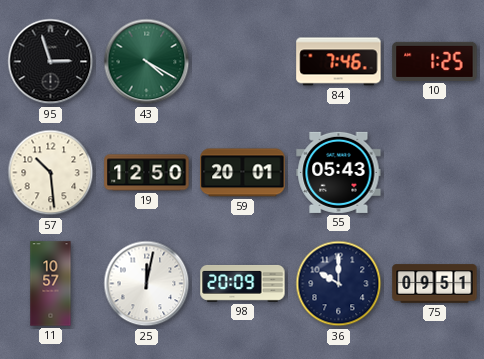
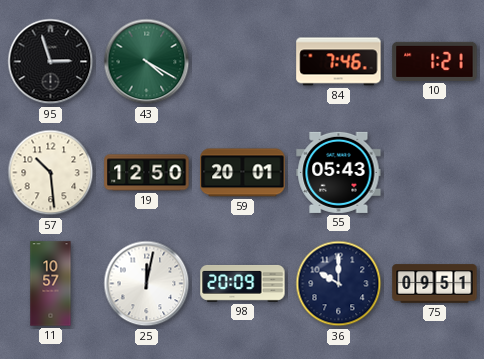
10: 1:25 -> 1:21 (435, 61)
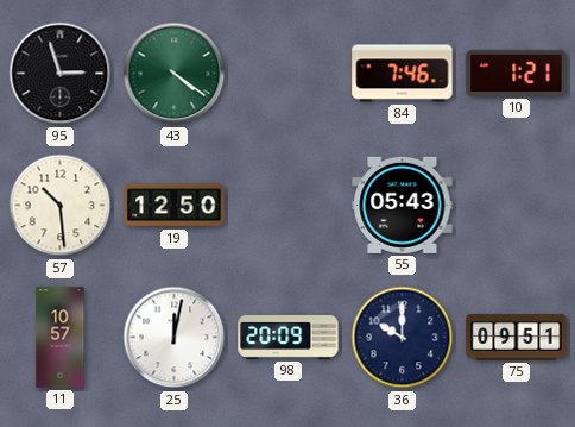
43: 4:20 -> 4:21 (175, 74)
59: 20:01 -> none (243, 173)
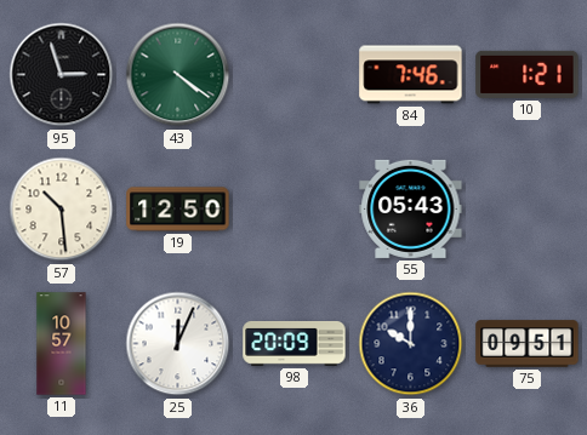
25: 12:02 -> 12:04 (178, 344)
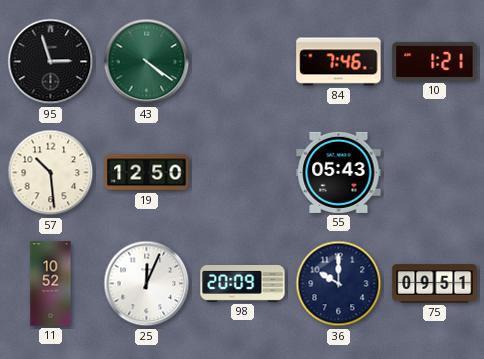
11: 10:57 -> 10:52 (51, 284)
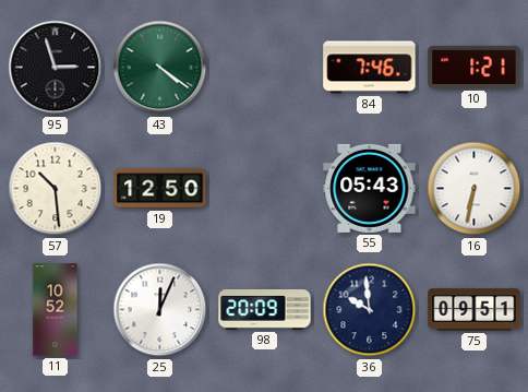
16: none -> 6:32 (475, 189)
36: 10:00 -> 9:59 (370, 310)
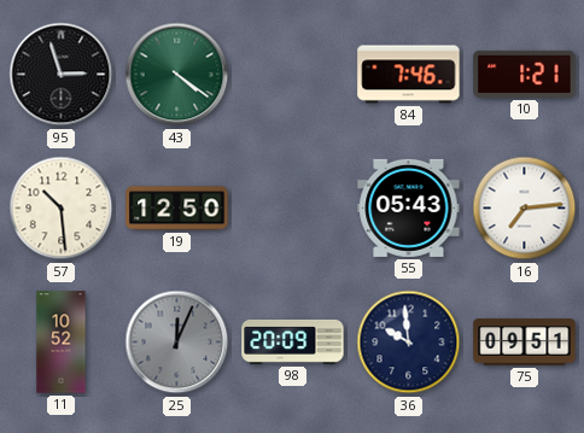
16: 6:32 -> 7:14 (525, 209)
25 dial: white -> grey (177, 343)
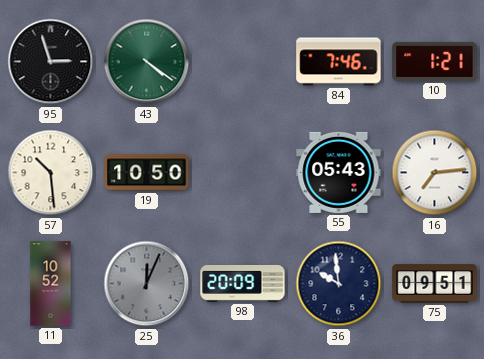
19: 12:50 -> 10:50 (147, 173)
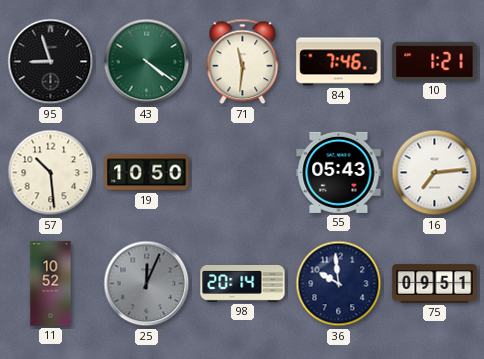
95: 2:57 -> 8:57 (51, 62)
71: none -> 11:31 (243, 62)
98: 20:09 -> 20:14 (243, 284)
